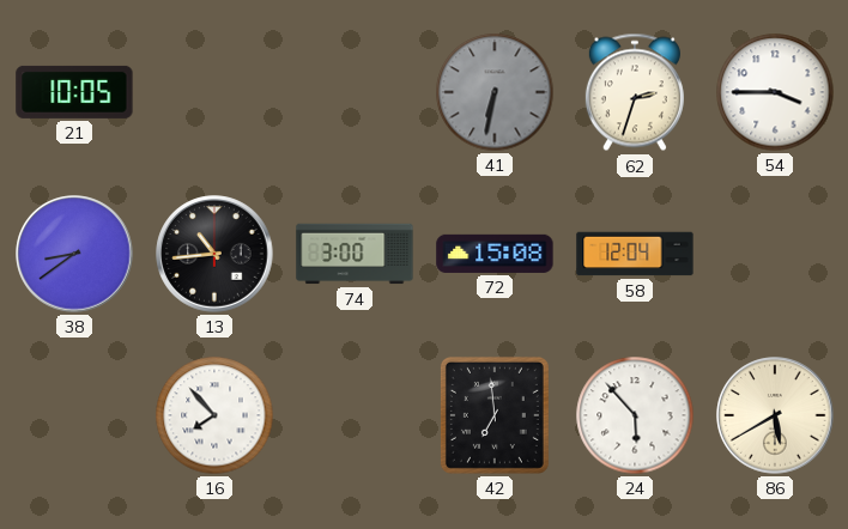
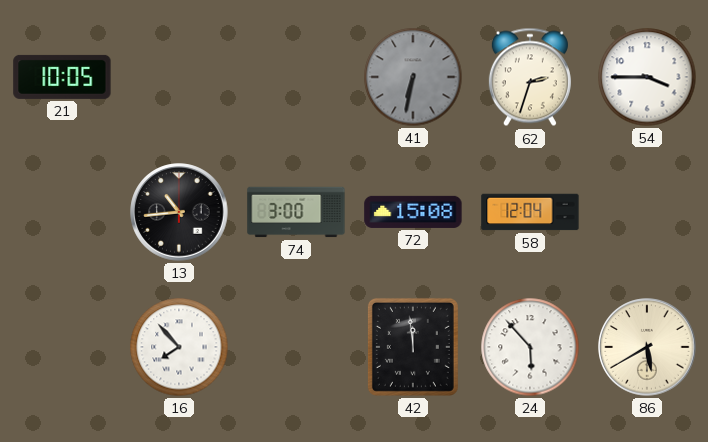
38: 8:39 -> none (74, 254)
42: 6:59 -> 11:59 (413, 347)
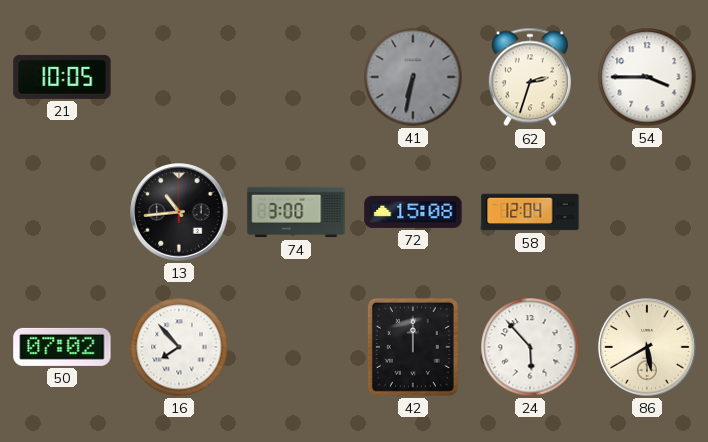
50: none -> 07:02 (62, 347)
42: 11:59 -> 12:00 (413, 347)
